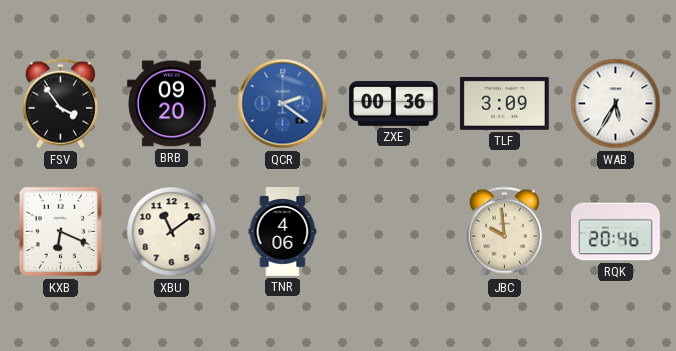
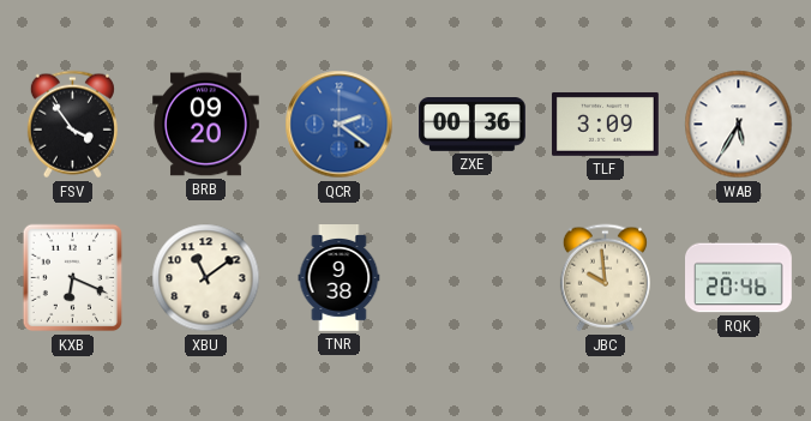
TNR: 4:06 -> 9:38 (340, 278)
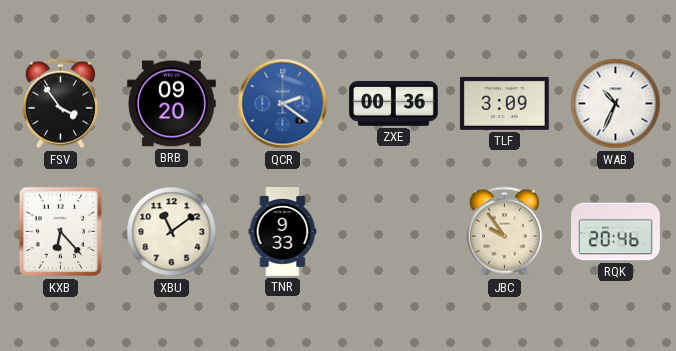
WAB: 5:35 -> 10:34 (616, 104)
KXB: 6:19 -> 6:23 (61, 232)
TNR: 9:38 -> 9:33 (283, 232)
JBC: 9:59 -> 9:54 (504, 232)
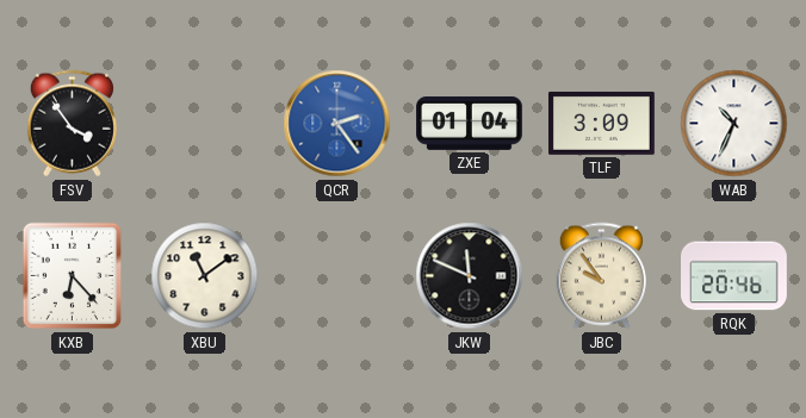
BRB: 09:20 -> none (172, 104)
QCR: 2:21 -> 2:24 (337, 124)
ZXE: 00:36 -> 01:04 (470, 124)
TNR: 9:33 -> none (283, 232)
JKW: none -> 11:49 (470, 276)
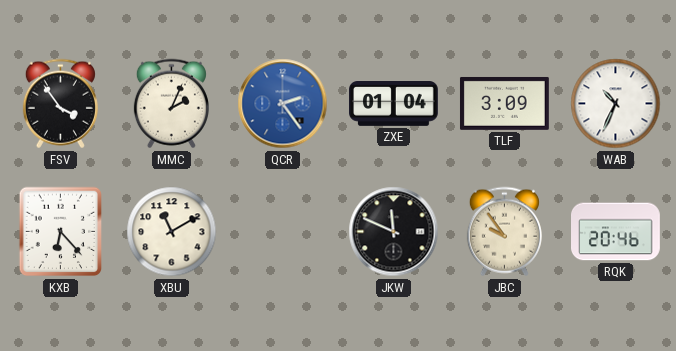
MMC: none -> 2:04 (171, 104)
XBU: 11:09 -> 11:10 (172, 232)
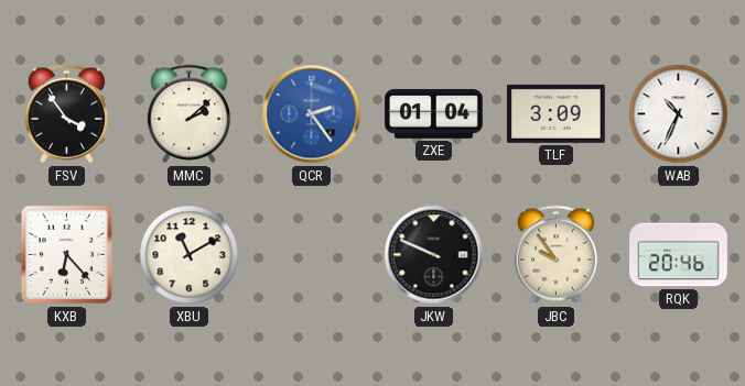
MMC: 2:04 -> 2:08 (188, 114)
JKW: 11:49 -> 9:49 (434, 255)
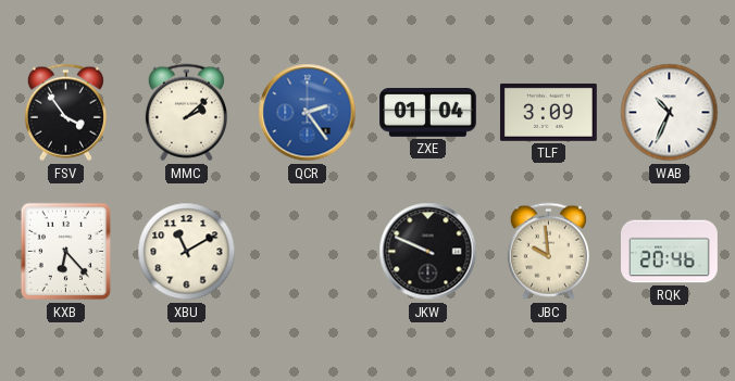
JBC: 9:54 -> 9:59 (548, 252)
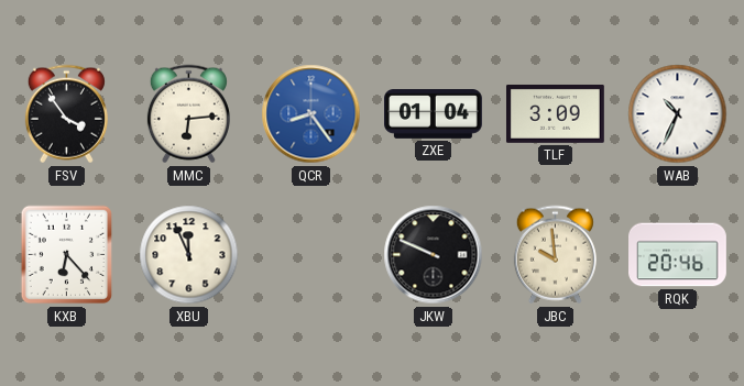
MMC: 2:08 -> 6:14 (188, 114)
QCR: 2:24 -> 8:24 (311, 114)
XBU: 11:10 -> 11:56 (189, 255)
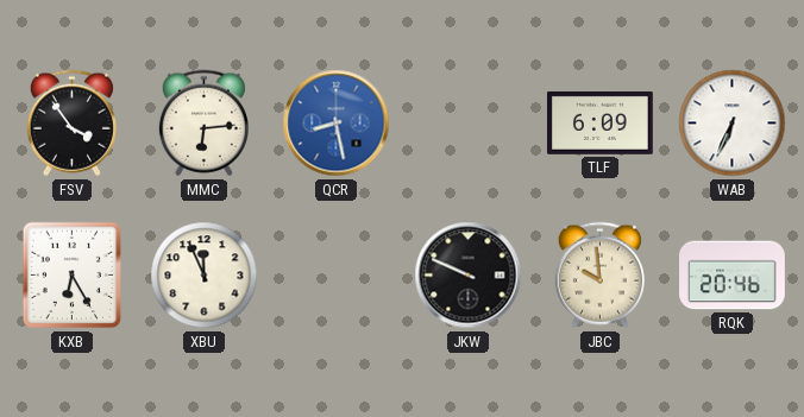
QCR: 8:24 -> 8:28 (337, 124)
ZXE: 01:04 -> none (434, 114)
TLF: 3:09 -> 6:09 (599, 122)
WAB: 10:34 -> 6:34 (733, 124)
KXB: 6:23 -> 6:25 (73, 276)
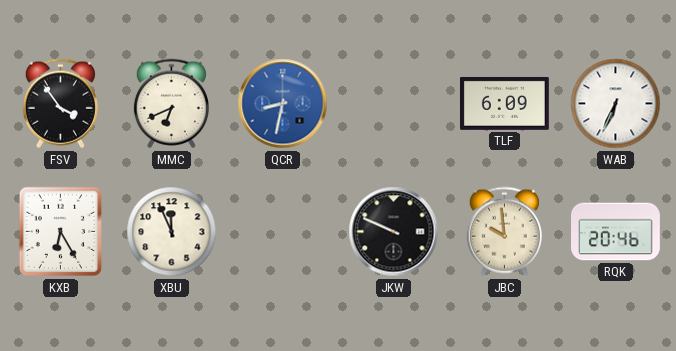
MMC: 6:14 -> 6:41 (171, 104)
QCR: 8:28 -> 8:32 (283, 104)
